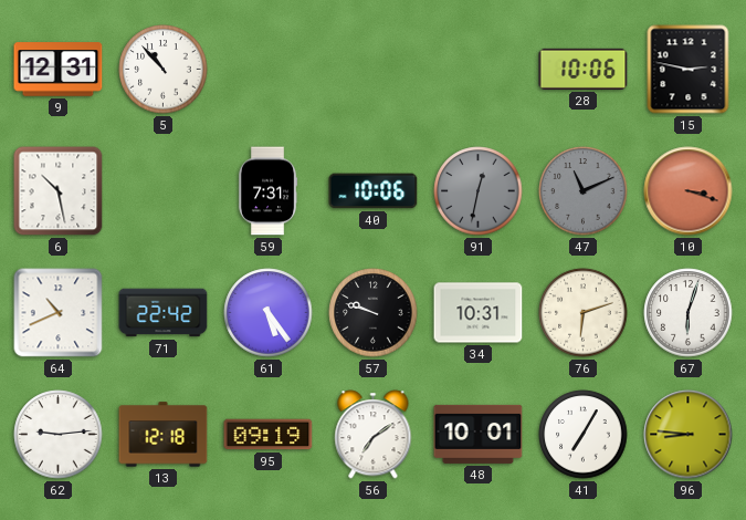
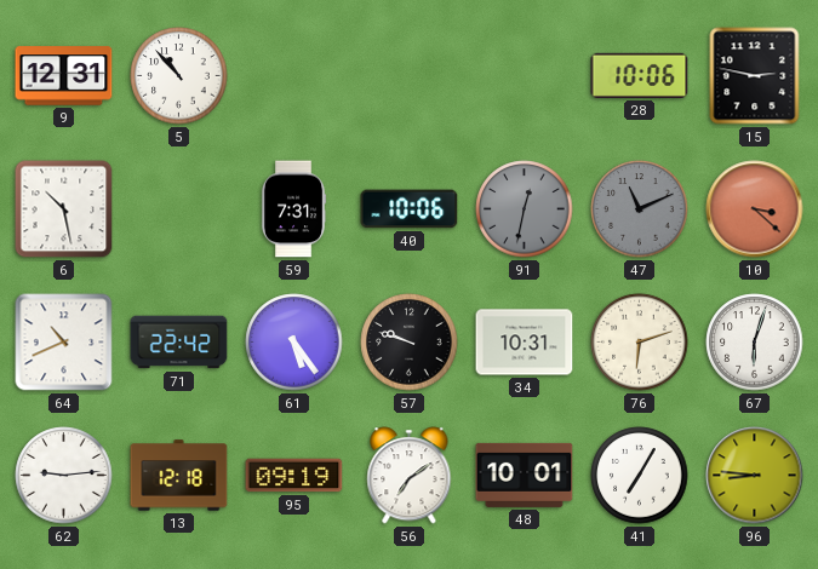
10: 3:18 -> 3:22 (755, 209)
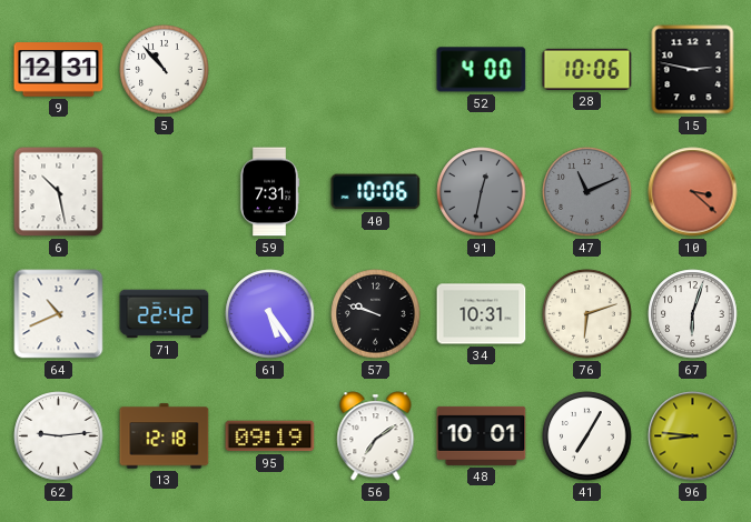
52: none -> 4:00 (482, 70)
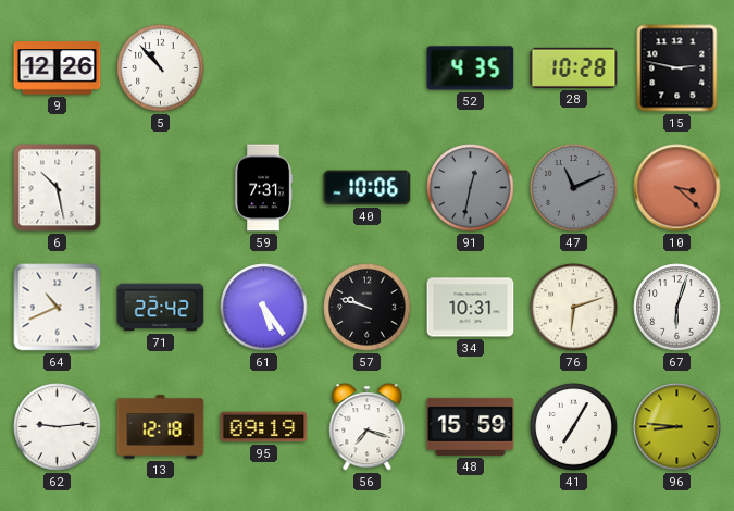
9: 12:31 -> 12:26 (58, 68)
52: 4:00 -> 4:35 (471, 68)
28: 10:06 -> 10:28 (574, 67)
56: 7:09 -> 7:18 (368, 427)
48: 10:01 -> 15:59 (471, 426)
